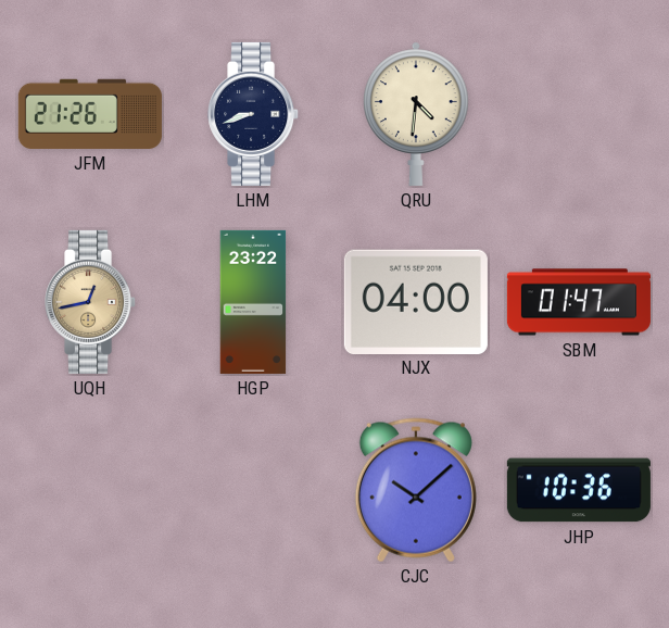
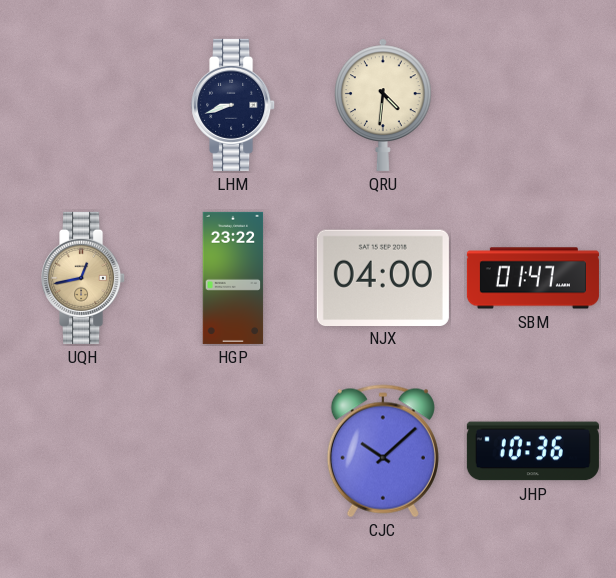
JFM: 21:26 -> none (90, 114)
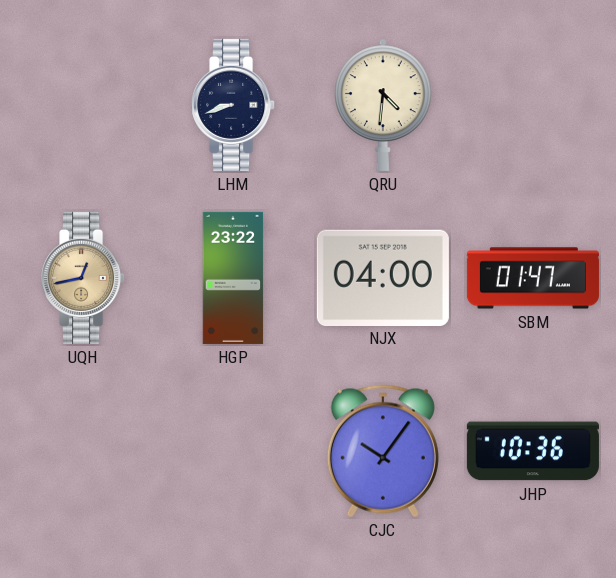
CJC: 10:08 -> 10:06 (383, 451)
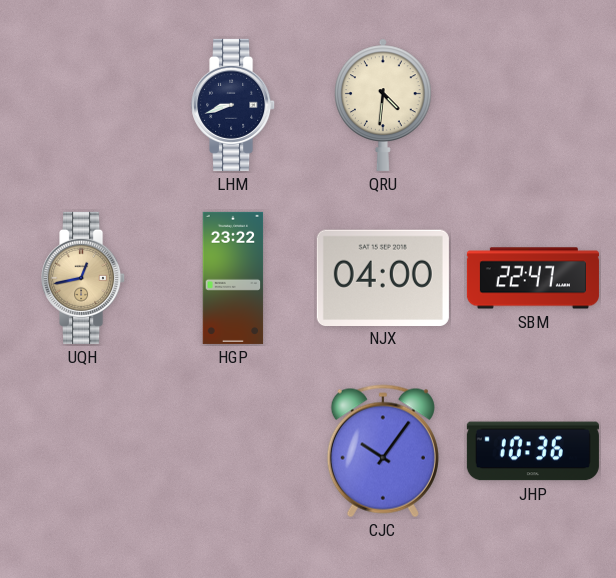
SBM: 01:47 -> 22:47 (533, 278)
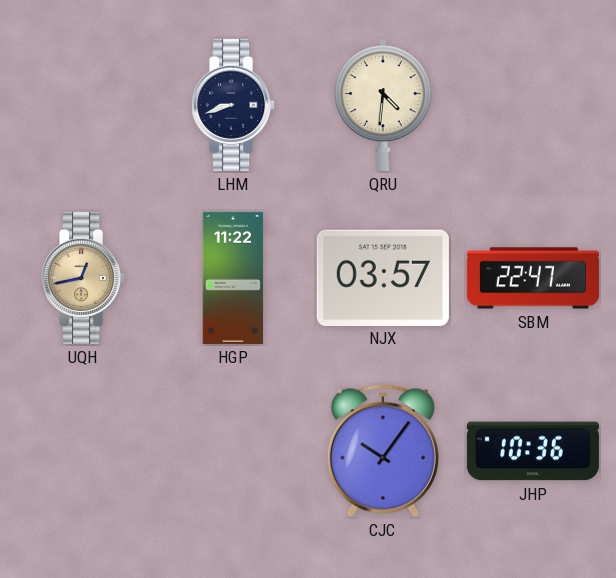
HGP: 23:22 -> 11:22 (233, 278)
NJX: 04:00 -> 03:57 (383, 277)
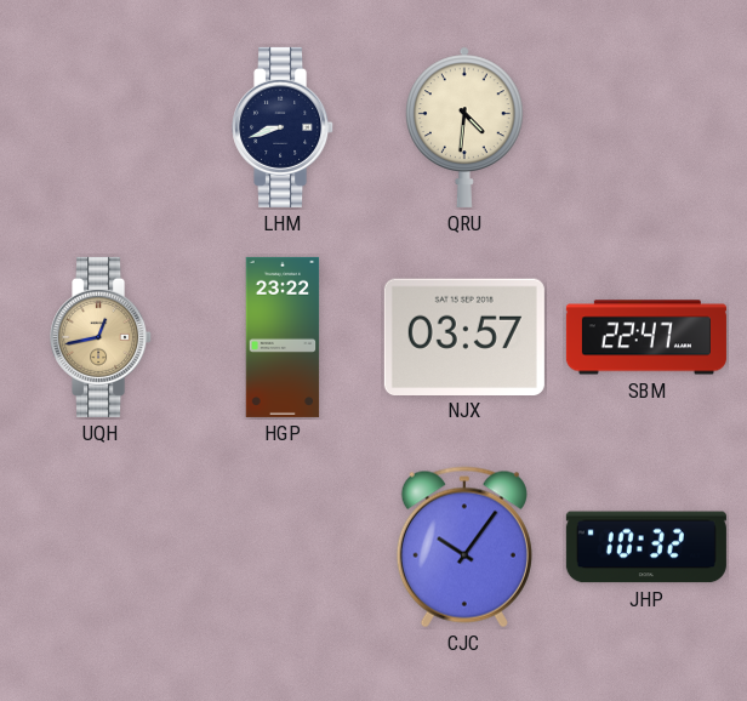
HGP: 11:22 -> 23:22 (283, 337)
JHP: 10:36 -> 10:32 (646, 547)
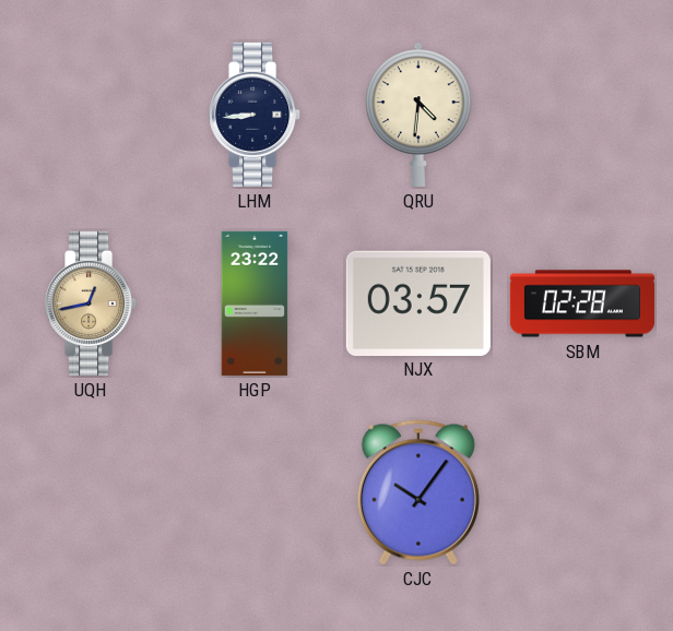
LHM: 8:42 -> 8:44 (256, 115)
SBM: 22:47 -> 02:28 (582, 303)
JHP: 10:32 -> none (646, 547)
